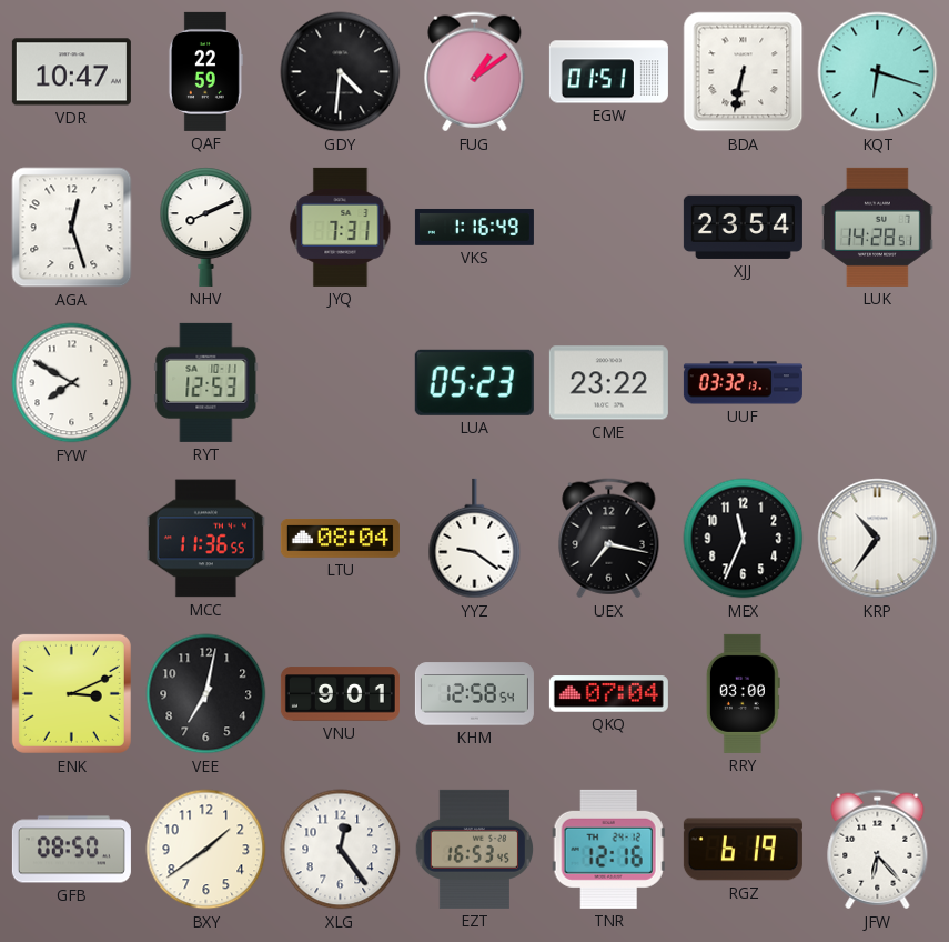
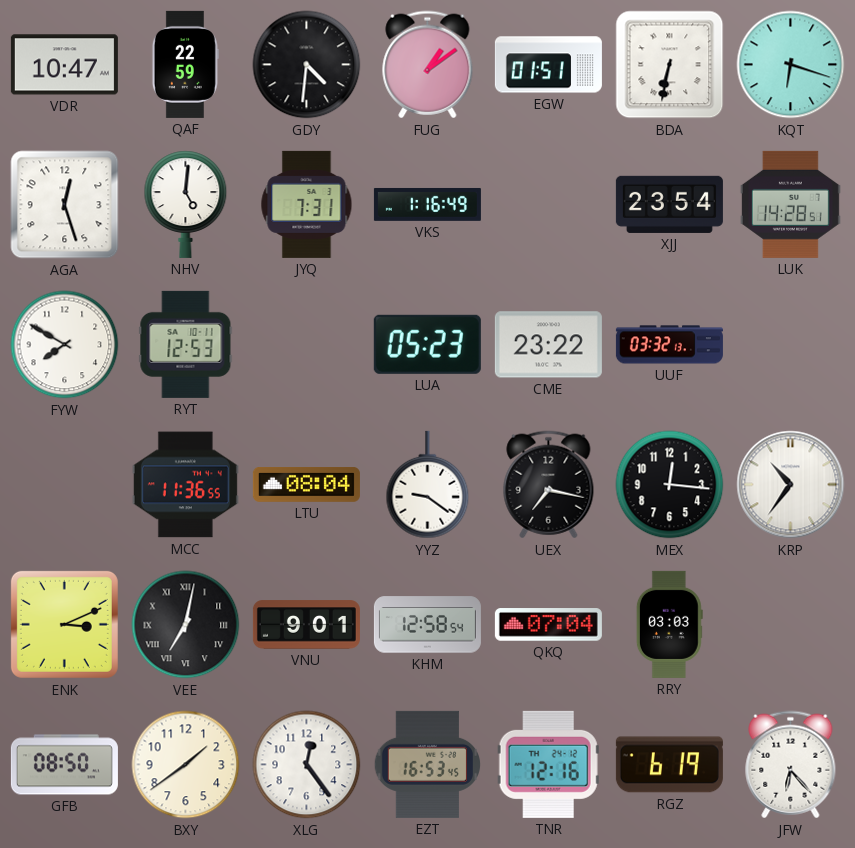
NHV: 8:11 -> 5:01 (186, 204)
MEX: 11:34 -> 12:16 (670, 485)
VEE numerals: Arabic -> Roman (186, 625)
RRY: 03:00 -> 03:03 (669, 624)
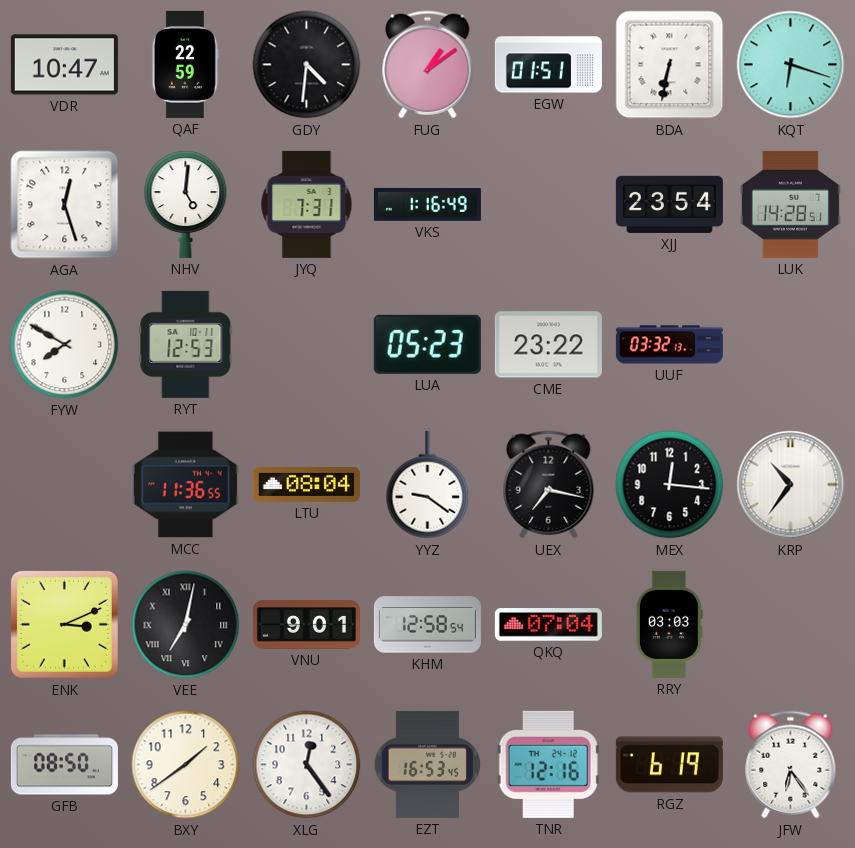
JFW: 6:23 -> 6:24 (791, 765)
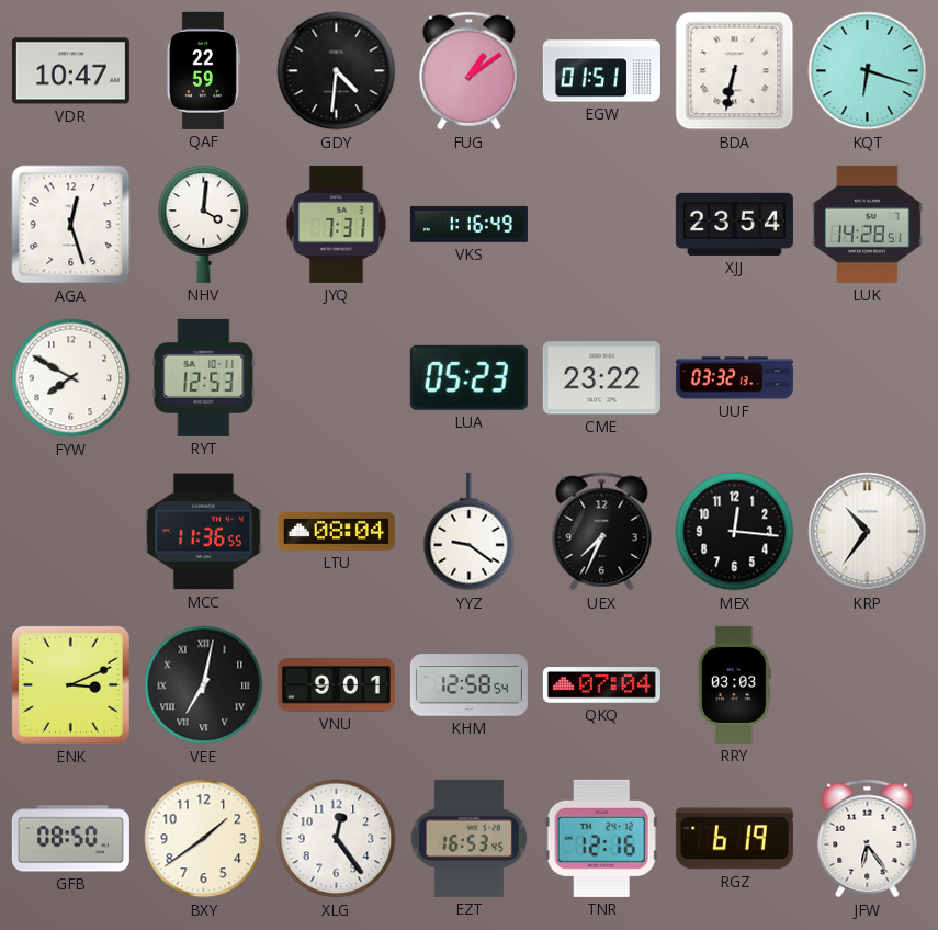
NHV: 5:01 -> 4:01 (204, 224)
UEX: 7:17 -> 7:34 (602, 532)
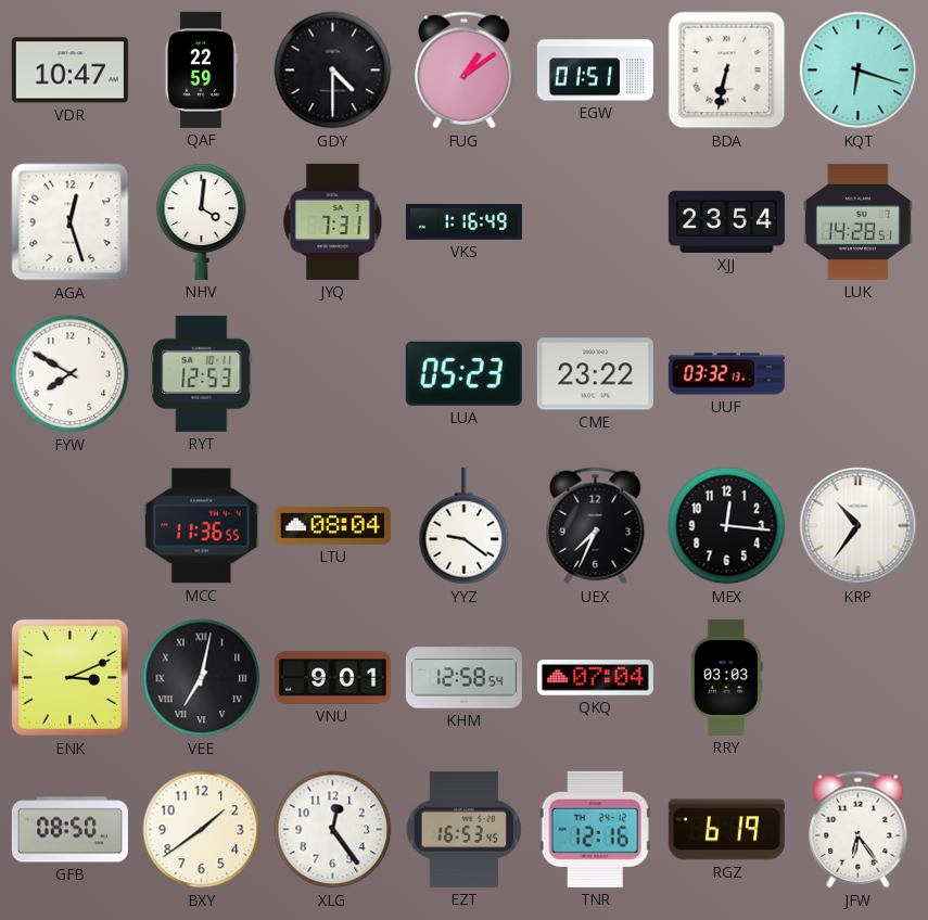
GDY: 4:31 -> 4:30 (333, 71)
